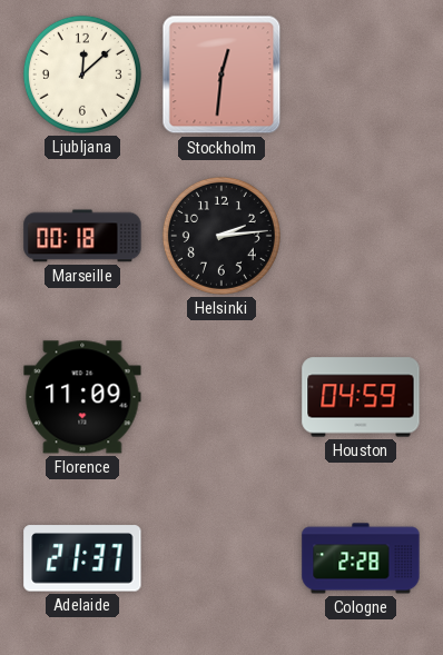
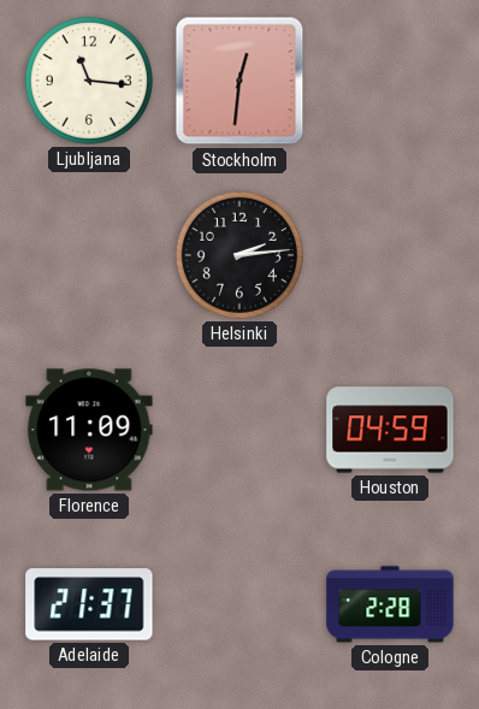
Ljubljana: 12:08 -> 11:16 (89, 81)
Marseille: 00:18 -> none (82, 236)
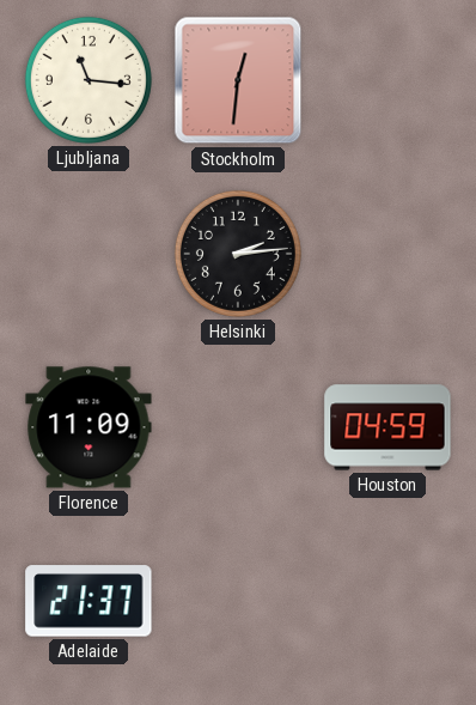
Cologne: 2:28 -> none (390, 604)
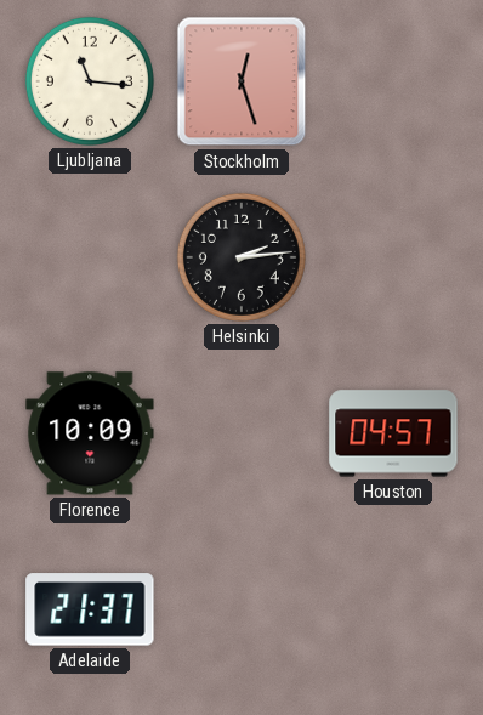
Stockholm: 12:31 -> 12:27 (241, 81)
Florence: 11:09 -> 10:09 (90, 433)
Houston: 04:59 -> 04:57 (393, 433)
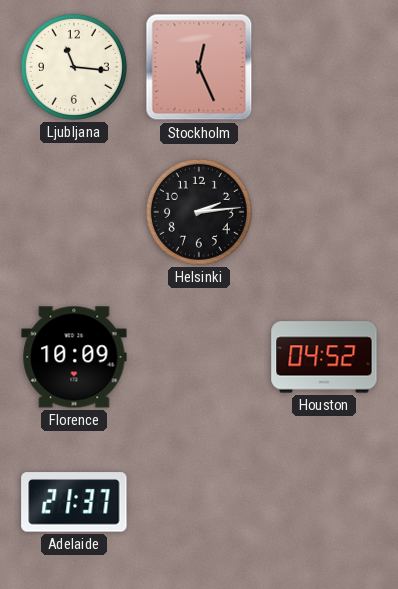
Stockholm: 12:27 -> 12:26 (199, 67)
Houston: 04:57 -> 04:52 (324, 357)
